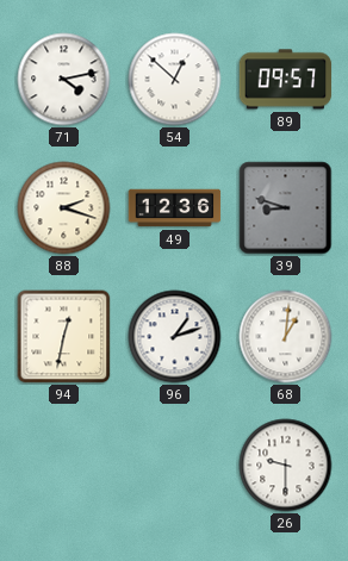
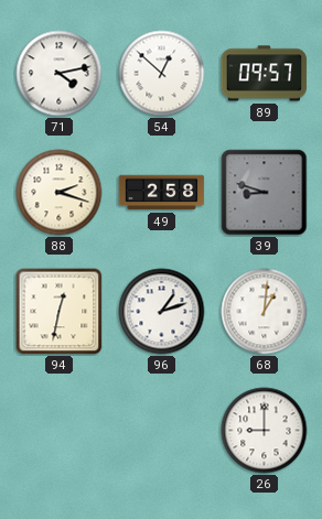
49: 12:36 -> 2:58 (162, 193)
26: 9:30 -> 9:00 (265, 431)
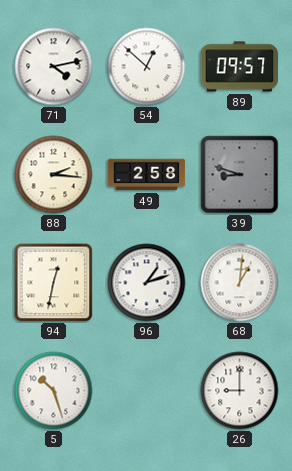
88: 2:18 -> 2:16 (54, 175)
5: none -> 10:27 (54, 391)
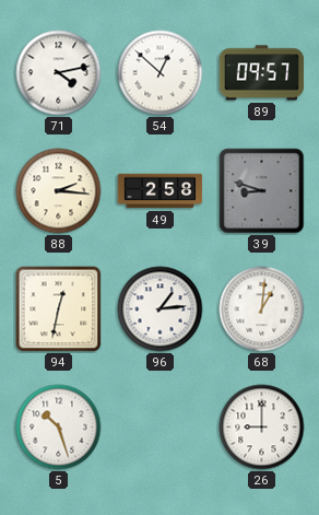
96: 1:12 -> 1:14 (161, 309)
